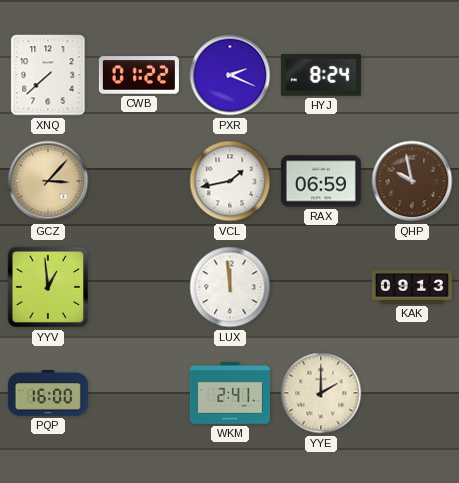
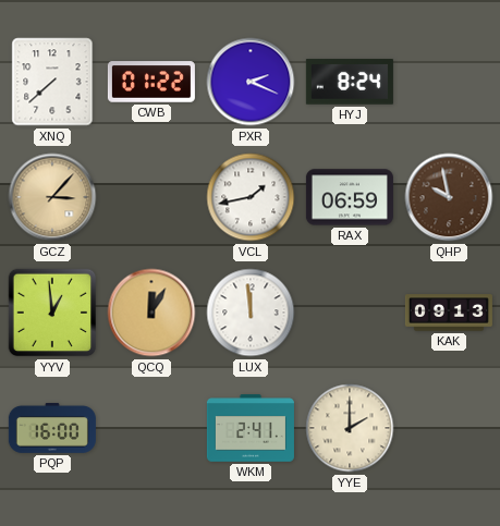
QCQ: none -> 12:05 (151, 313)
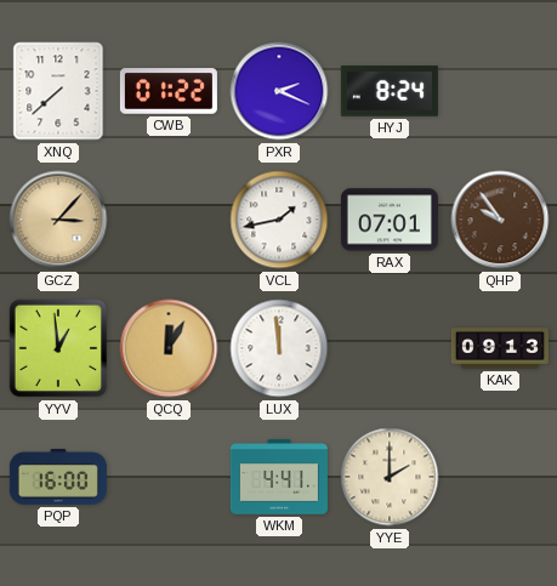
RAX: 06:59 -> 07:01 (390, 220)
QHP: 9:58 -> 9:54 (500, 220)
WKM: 2:41 -> 4:41 (279, 477)
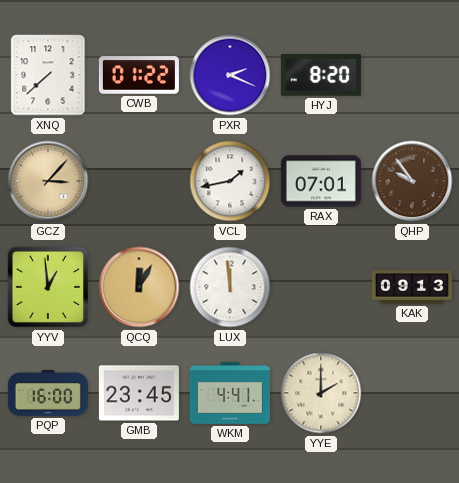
HYJ: 8:24 -> 8:20 (321, 75)
GMB: none -> 23:45 (139, 393)
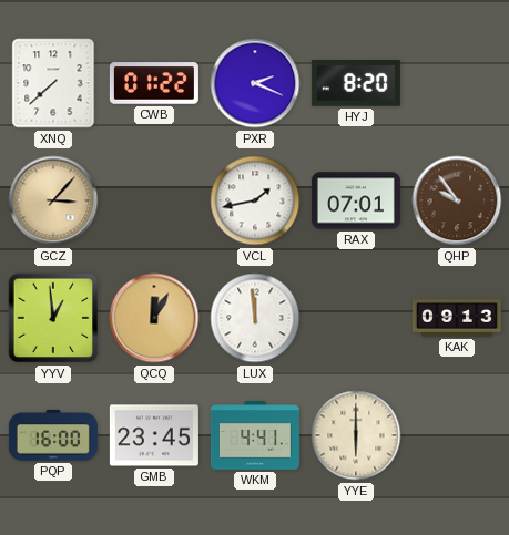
YYE: 2:00 -> 6:00 (356, 435)
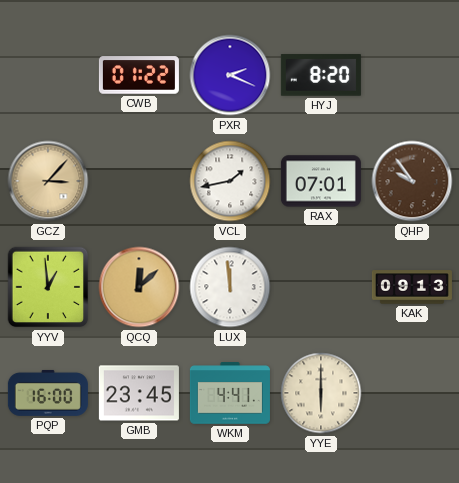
XNQ: 7:38 -> none (53, 83)
QCQ: 12:05 -> 12:08 (139, 287)
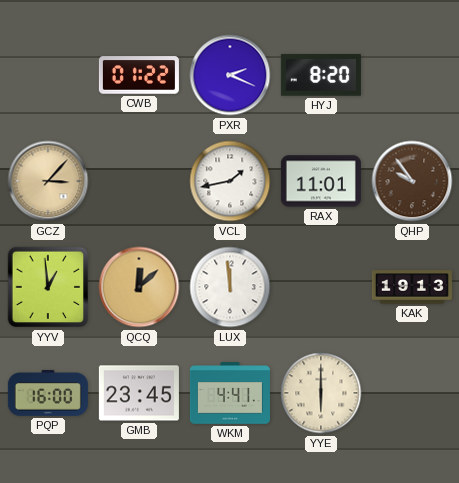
RAX: 07:01 -> 11:01 (321, 181)
KAK: 09:13 -> 19:13 (412, 287)
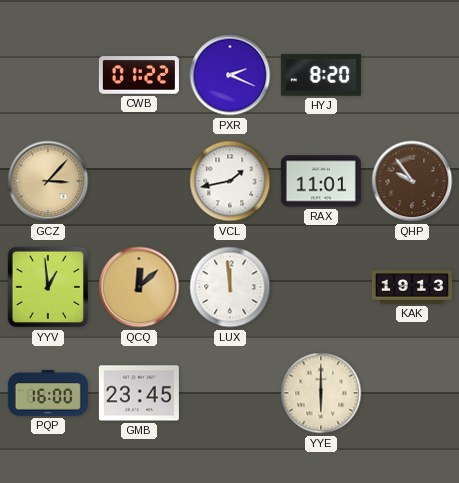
WKM: 4:41 -> none (230, 393)
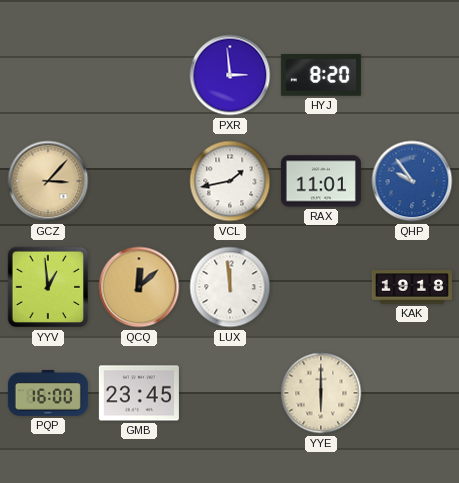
CWB: 01:22 -> none (139, 75)
PXR: 2:19 -> 2:59 (230, 75)
QHP dial: brown -> blue (412, 181)
KAK: 19:13 -> 19:18 (412, 287)
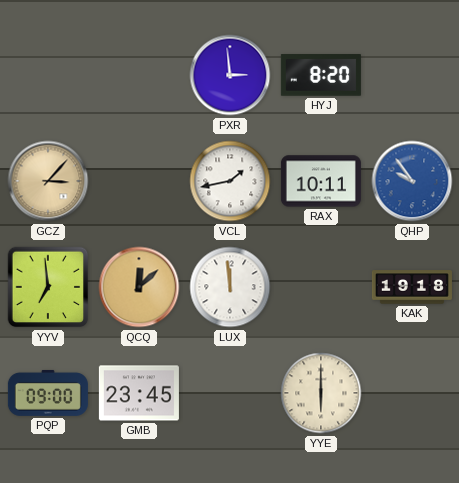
RAX: 11:01 -> 10:11 (321, 181)
YYV: 12:59 -> 6:59 (48, 287)
PQP: 16:00 -> 09:00 (48, 393)
